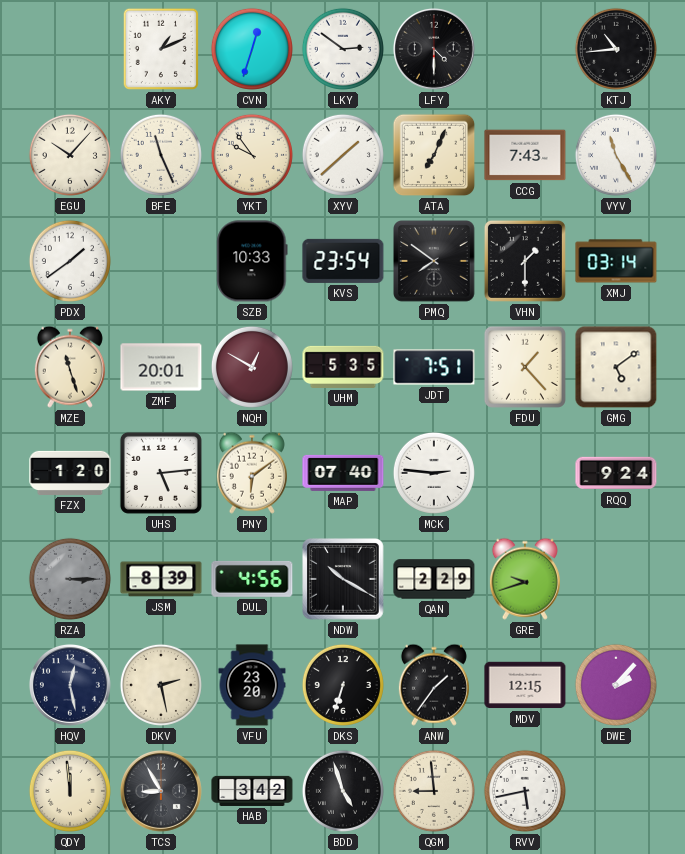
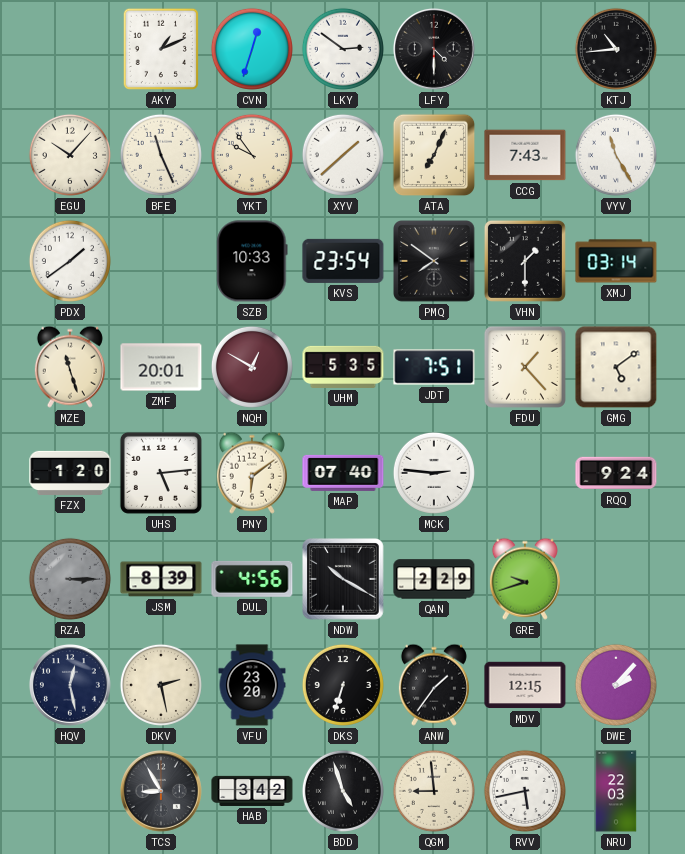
QDY: 11:59 -> none (70, 791)
NRU: none -> 22:03 (616, 791)
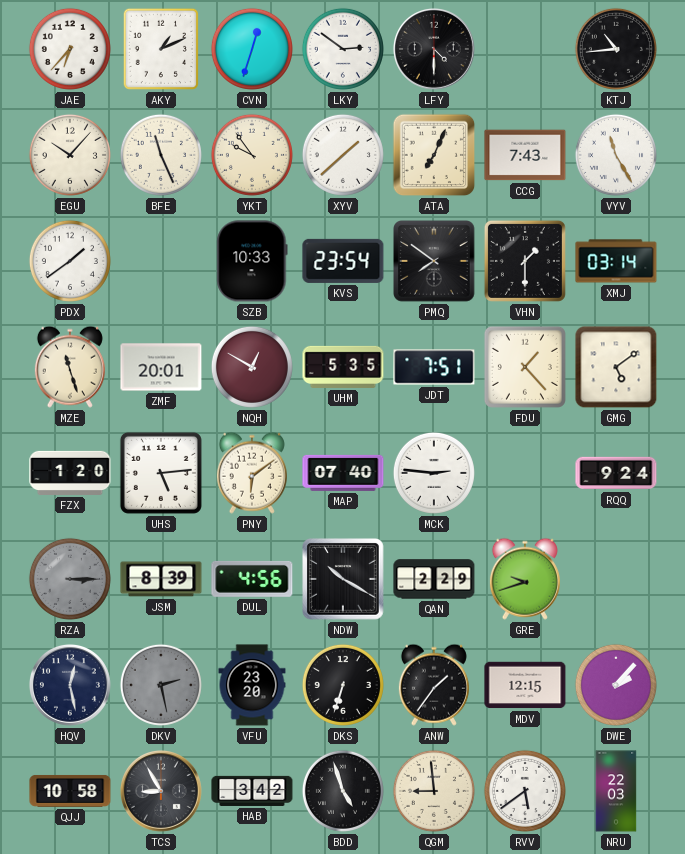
JAE: none -> 6:37 (70, 49)
DKV dial: cream -> grey (161, 685)
QJJ: none -> 10:58 (70, 791)
RVV: 5:43 -> 5:39 (525, 791)
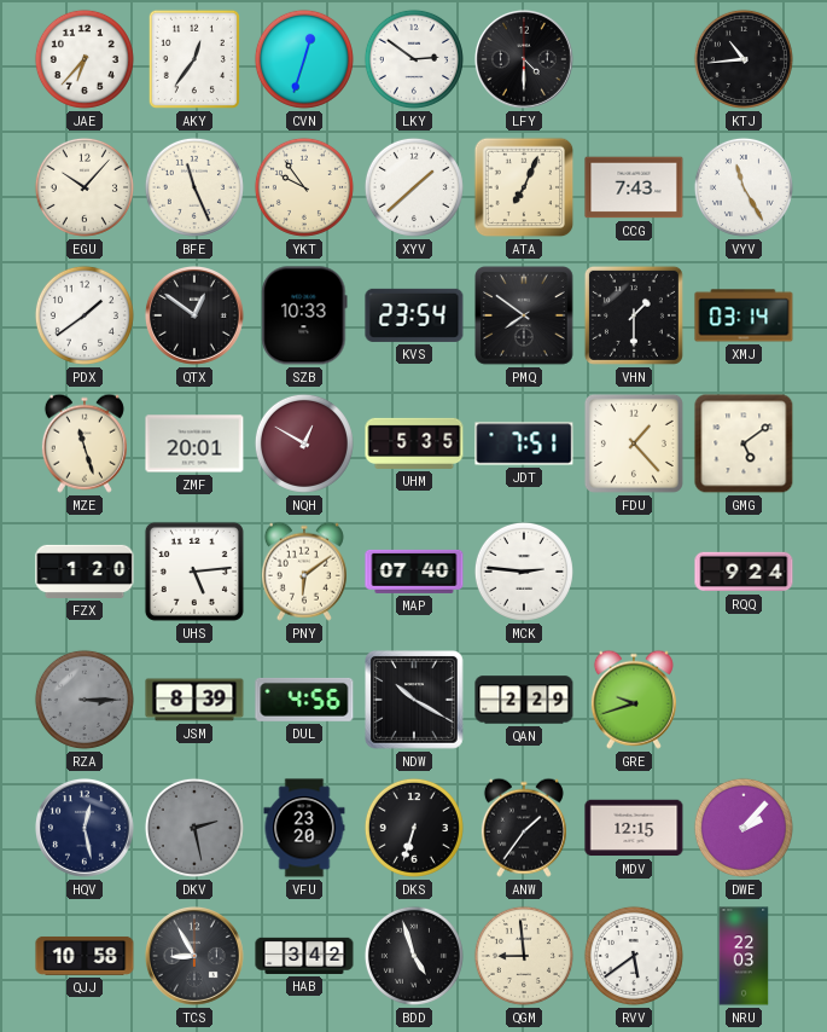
AKY: 1:11 -> 12:36 (194, 59)
QTX: none -> 12:51 (194, 315)
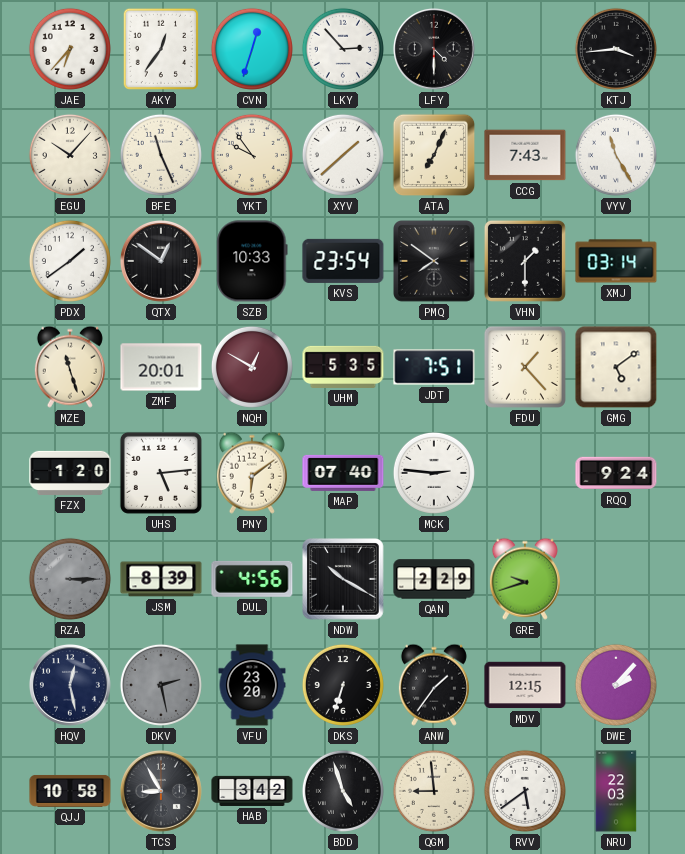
LKY: 2:51 -> 2:53 (343, 49)
KTJ: 10:44 -> 3:44 (616, 49)
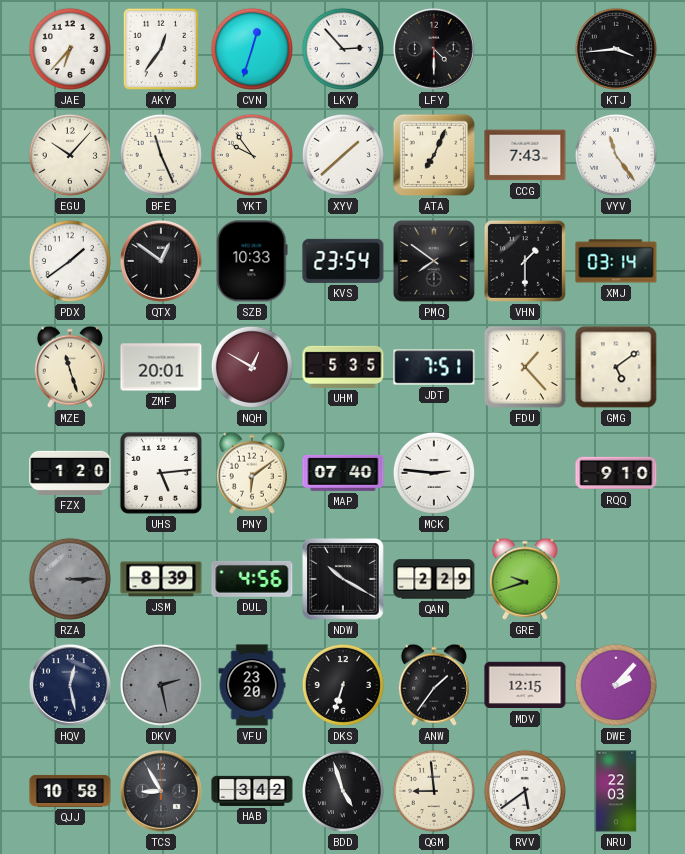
VYV: 11:25 -> 11:24 (616, 155)
RQQ: 9:24 -> 9:10 (616, 473)
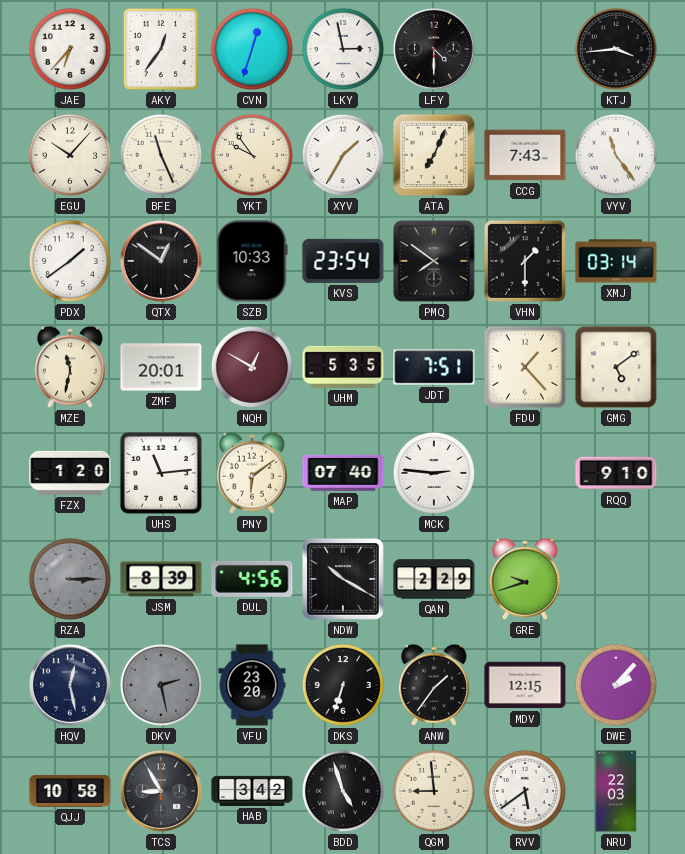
LKY: 2:53 -> 2:58 (343, 49)
XYV: 1:38 -> 1:35 (343, 155)
MZE: 11:27 -> 11:32 (70, 367)
UHS: 5:14 -> 11:14 (161, 473)
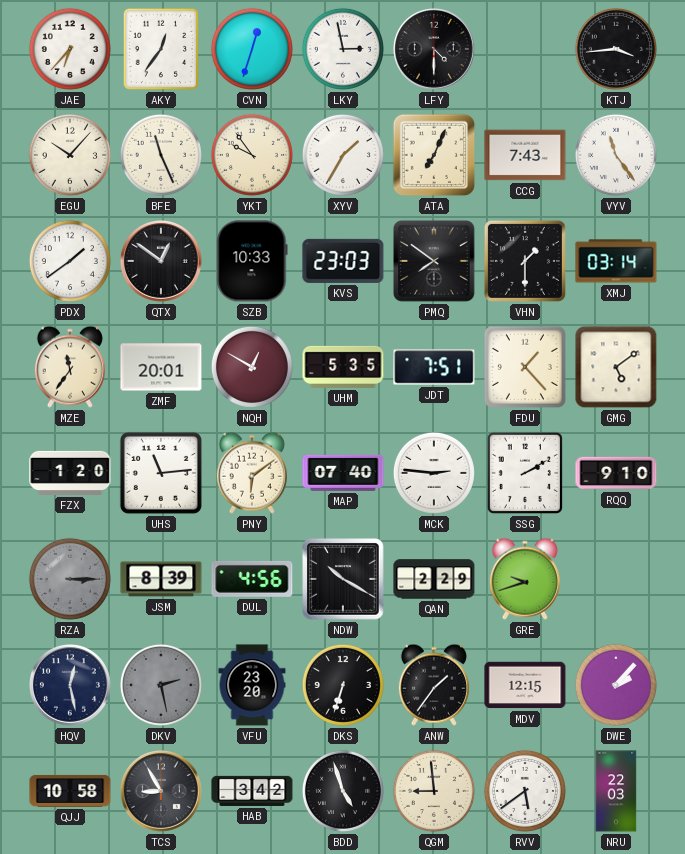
KVS: 23:54 -> 23:03 (343, 261)
MZE: 11:32 -> 11:36 (70, 367)
SSG: none -> 2:10 (525, 473)
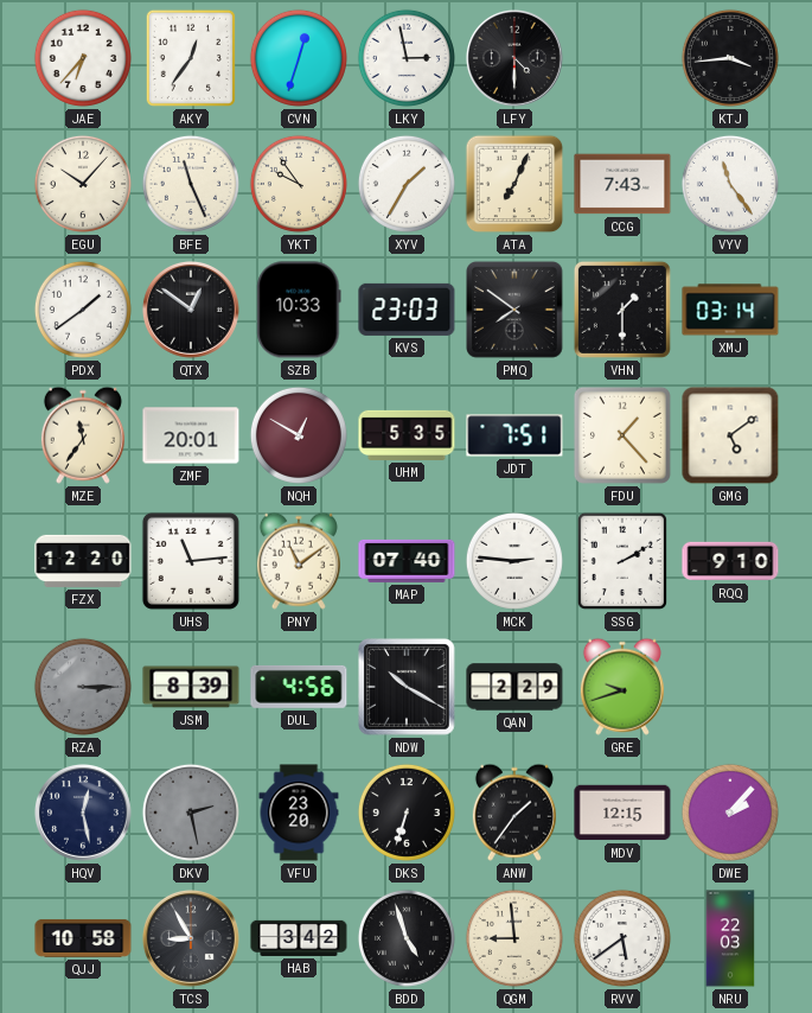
FZX: 1:20 -> 12:20 (83, 561)
PNY: 6:09 -> 11:09 (299, 561)
